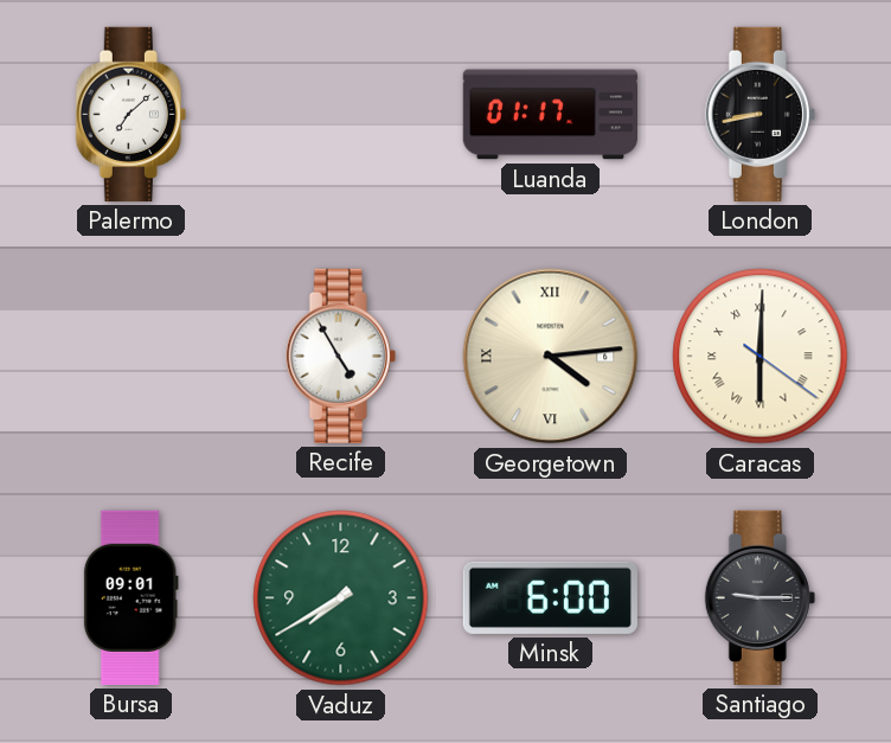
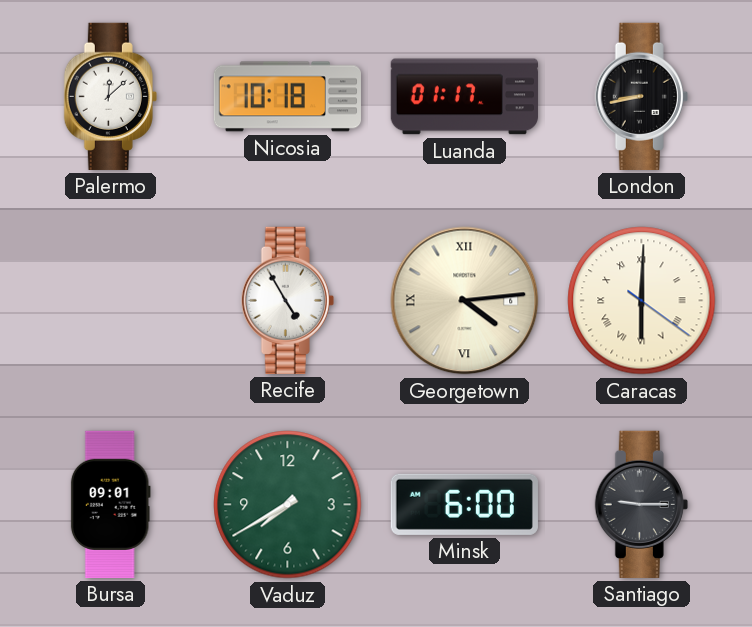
Palermo: 7:08 -> 12:08 (110, 96)
Nicosia: none -> 10:18 (287, 97)
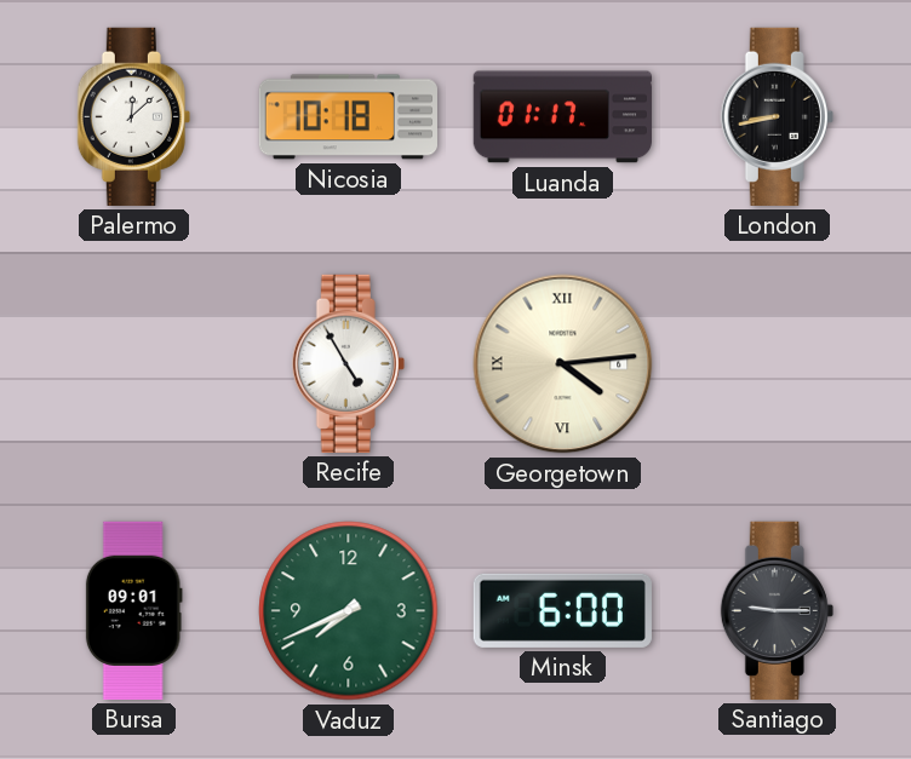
Caracas: 6:00 -> none (642, 301)
Vaduz: 7:40 -> 7:41 (349, 611)
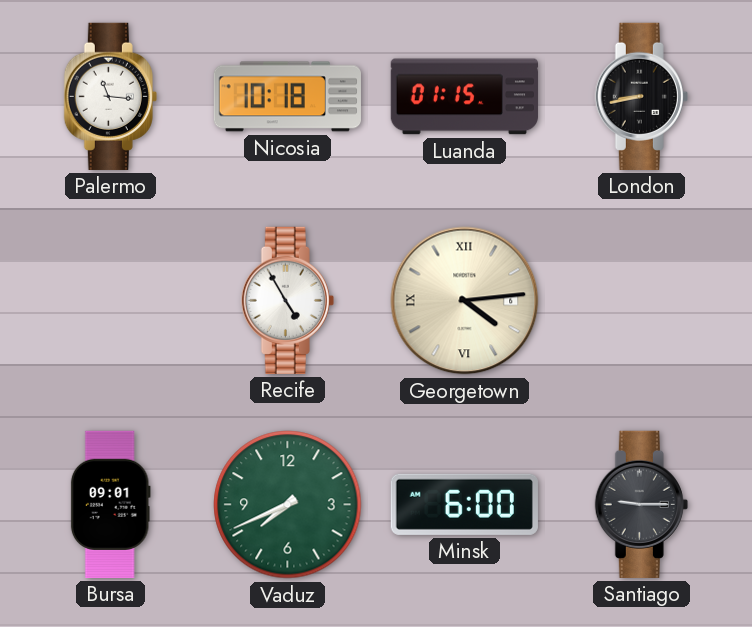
Palermo: 12:08 -> 11:16 (110, 96)
Luanda: 01:17 -> 01:15 (464, 97)
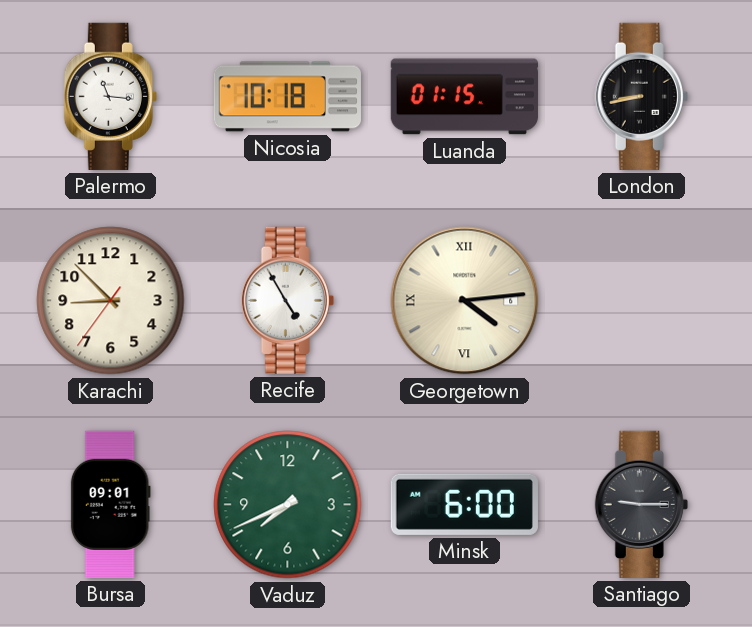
Karachi: none -> 8:52 (111, 301)
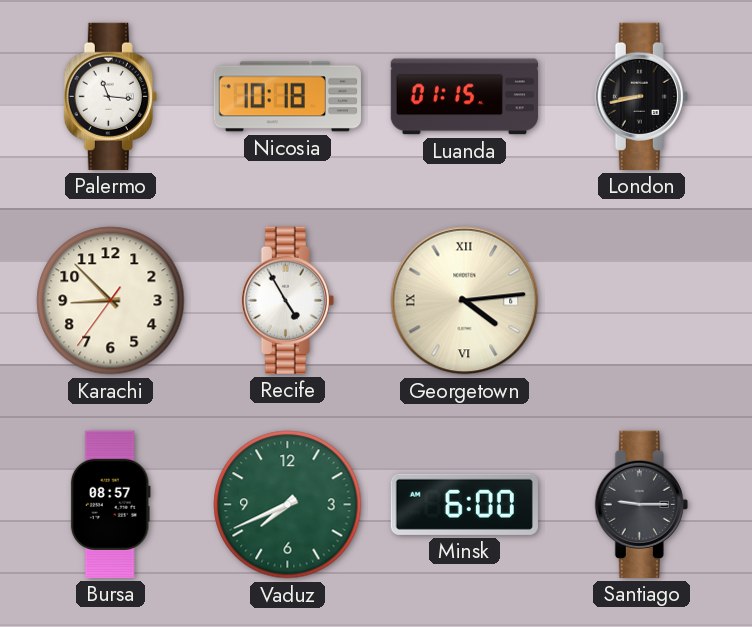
Bursa: 09:01 -> 08:57 (110, 504)
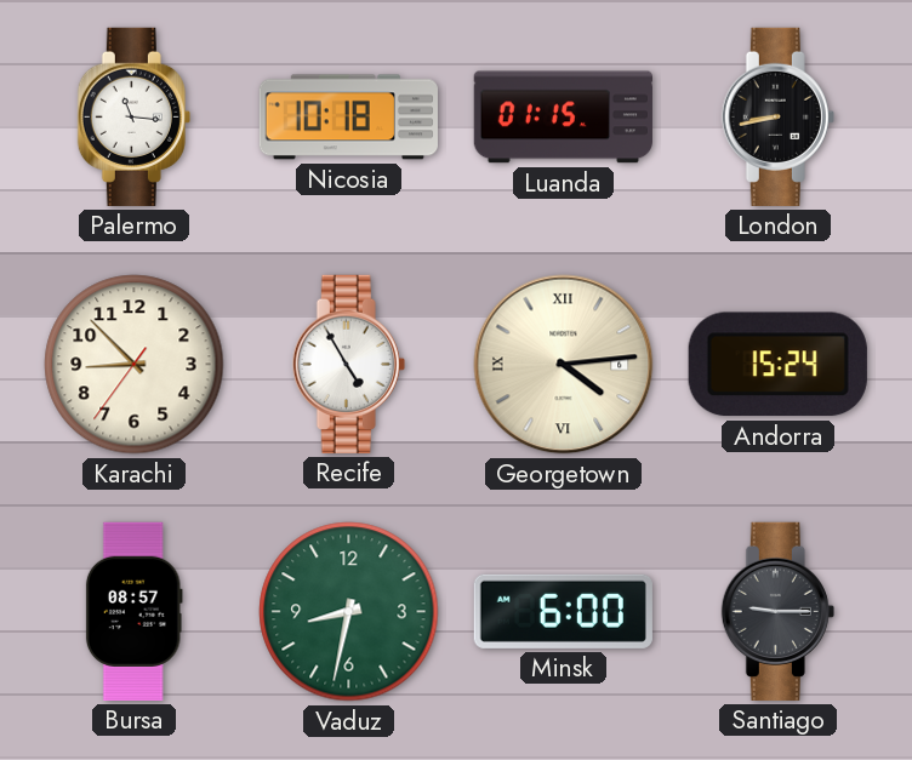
Andorra: none -> 15:24 (777, 365)
Vaduz: 7:41 -> 8:32 (349, 612)
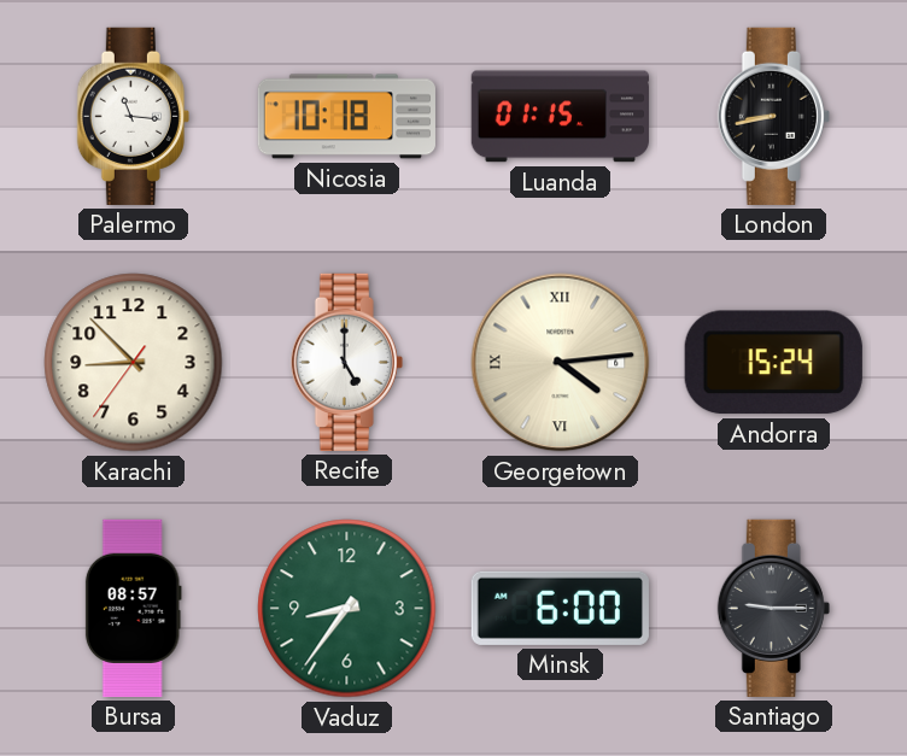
Recife: 4:55 -> 5:00 (346, 362)
Vaduz: 8:32 -> 8:36 (347, 609)
